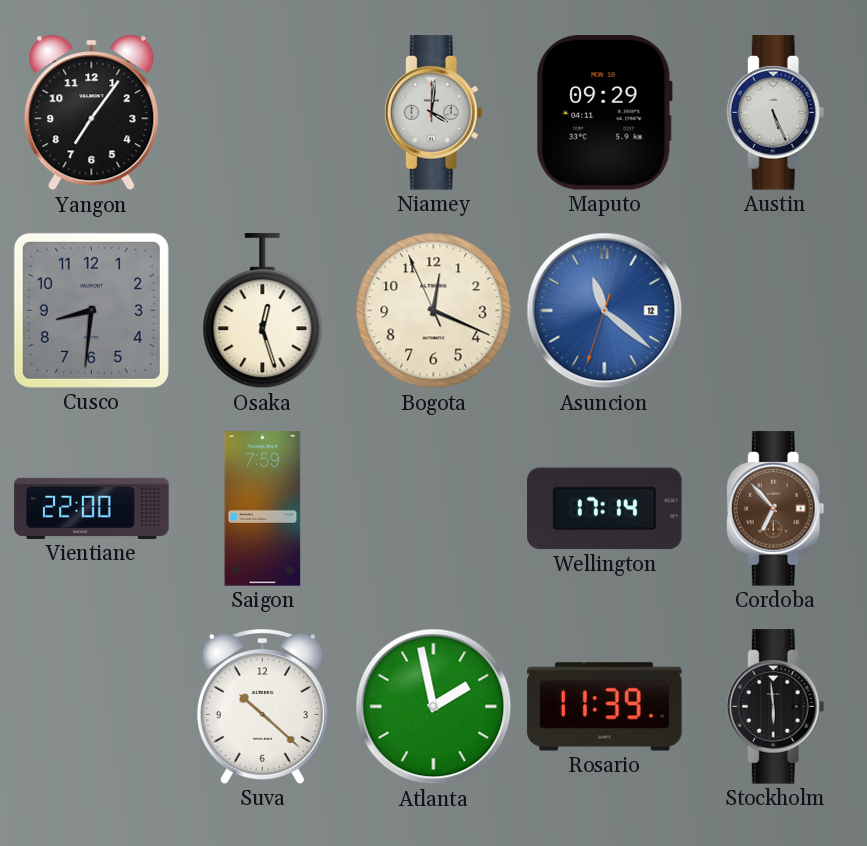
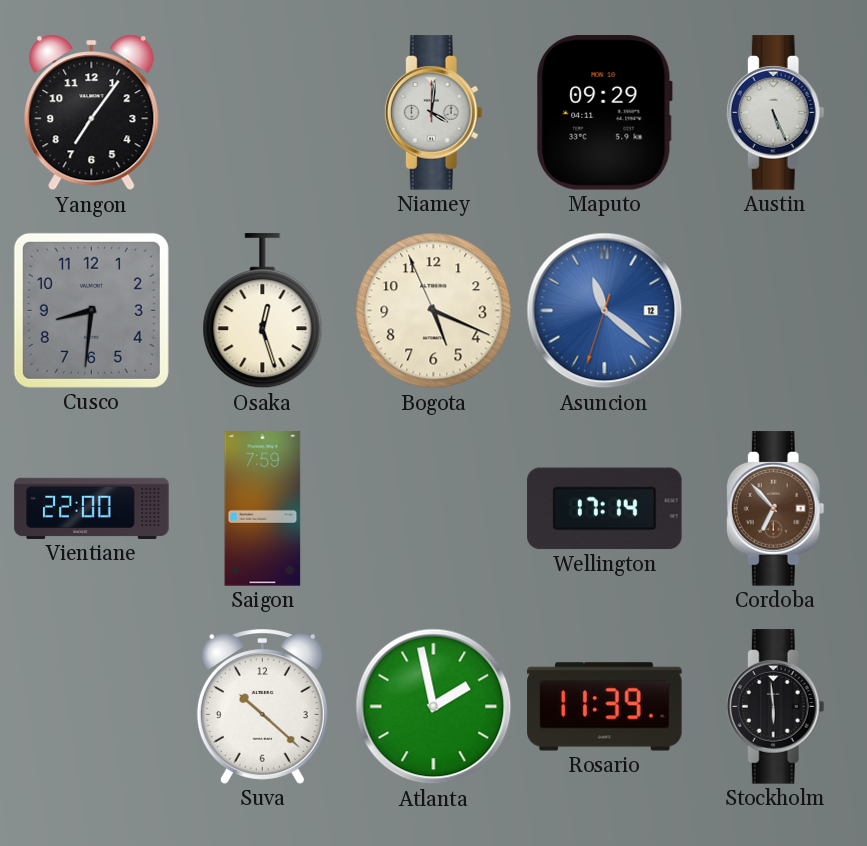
Bogota: 12:18 -> 5:18 (434, 311)
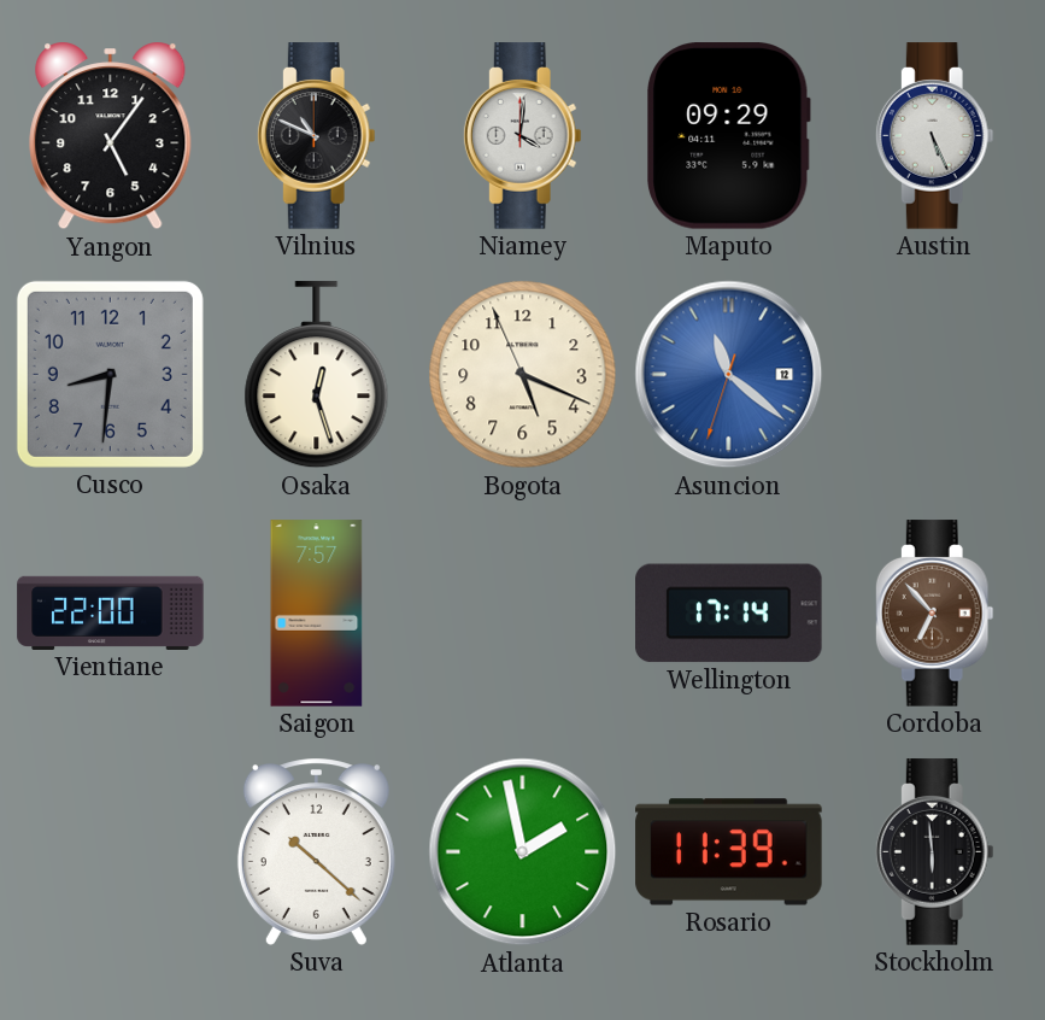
Yangon: 7:06 -> 5:06 (111, 136)
Vilnius: none -> 10:49 (316, 136)
Saigon: 7:59 -> 7:57 (317, 614)
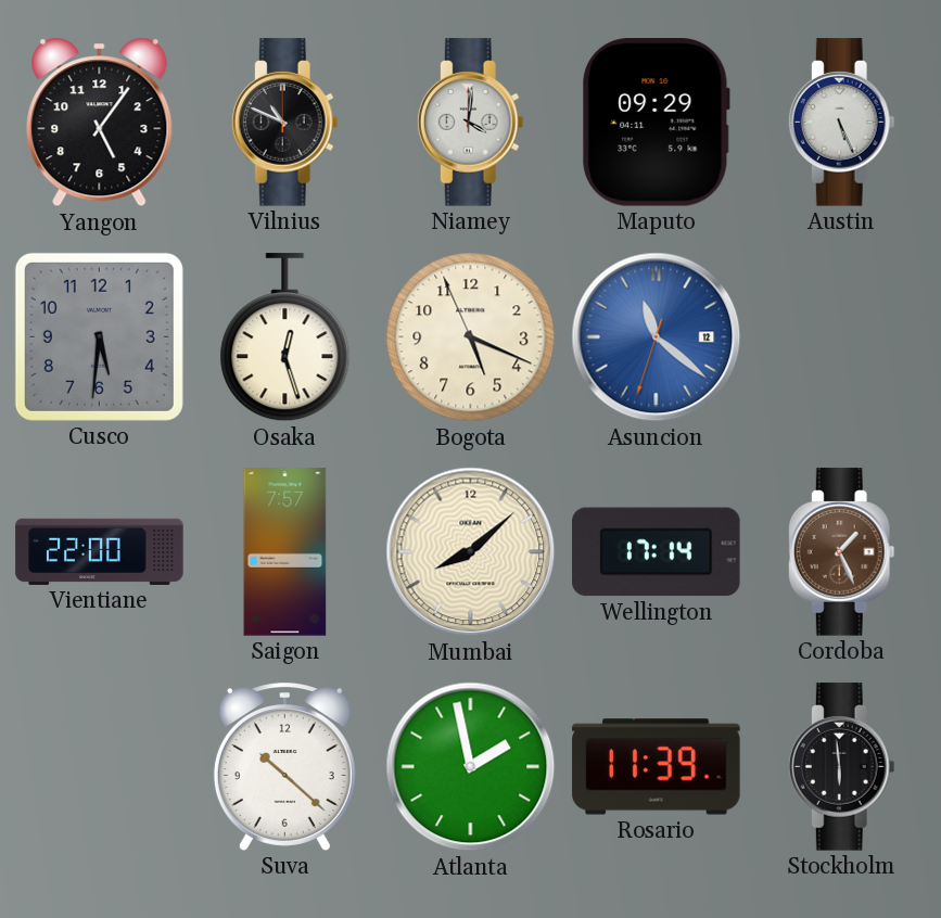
Cusco: 8:31 -> 5:31 (99, 336)
Mumbai: none -> 8:08 (471, 552)
Cordoba: 6:53 -> 1:26 (841, 552)
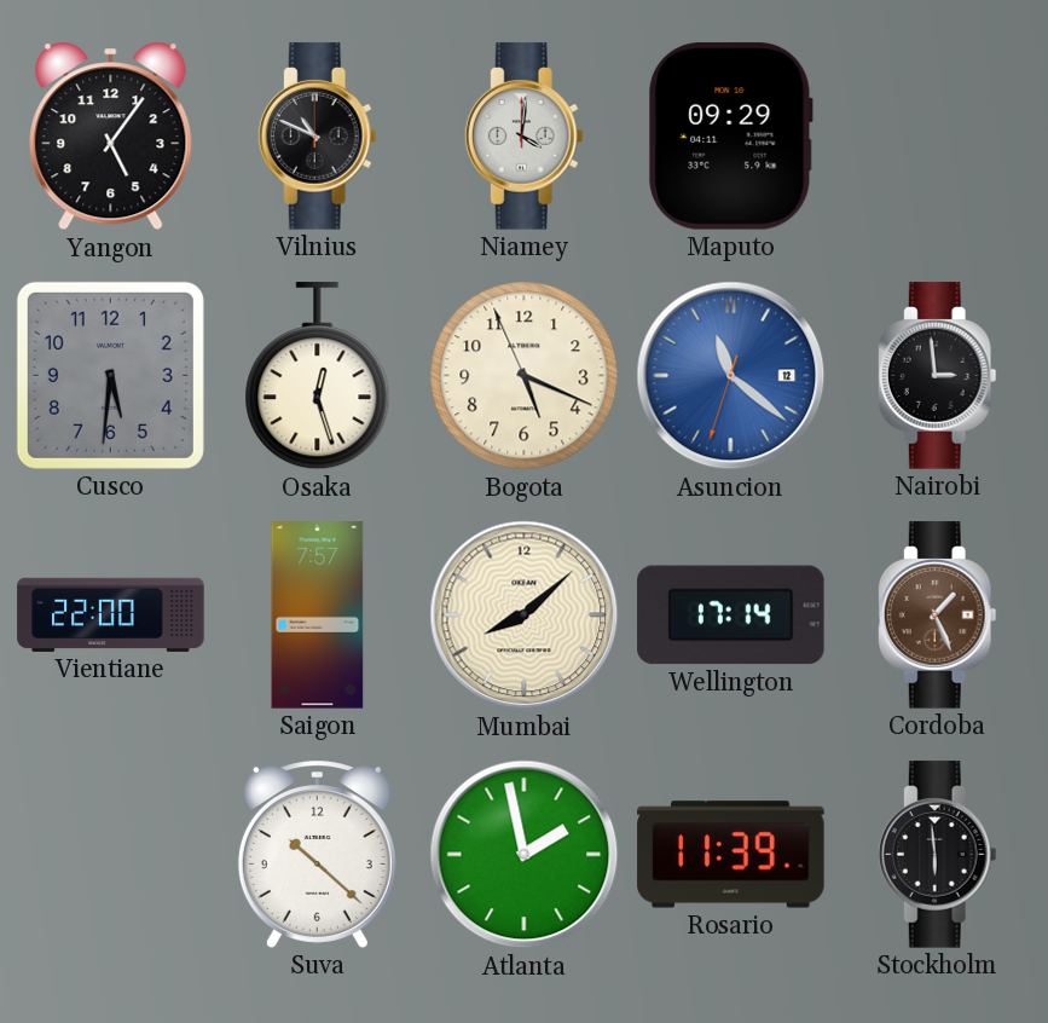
Austin: 5:26 -> none (841, 123)
Nairobi: none -> 2:59 (937, 376)
